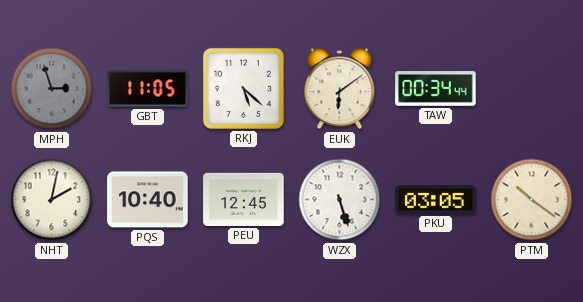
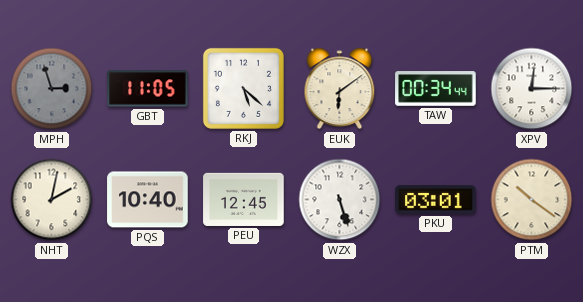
XPV: none -> 12:15 (532, 89)
PKU: 03:05 -> 03:01 (436, 200)
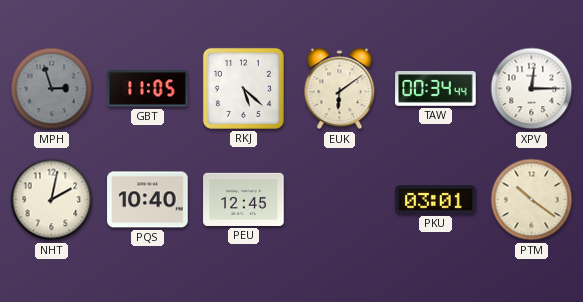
WZX: 5:27 -> none (340, 200)
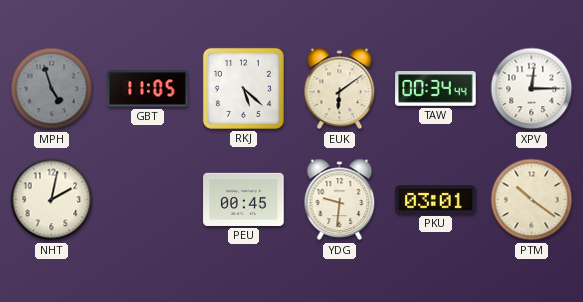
MPH: 2:57 -> 4:57 (52, 89)
PQS: 10:40 -> none (148, 200)
PEU: 12:45 -> 00:45 (244, 199)
YDG: none -> 9:31 (340, 200)
